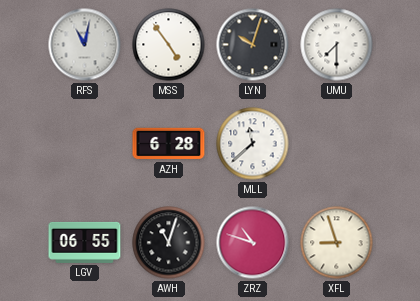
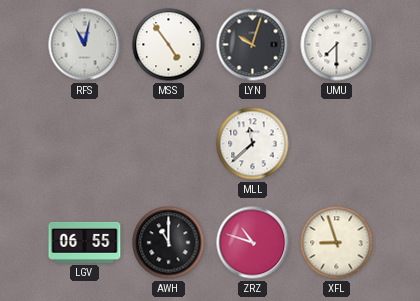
AZH: 6:28 -> none (169, 144)
AWH: 11:03 -> 11:00 (169, 243)
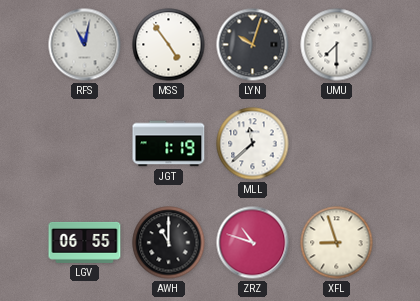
JGT: none -> 1:19 (169, 144)
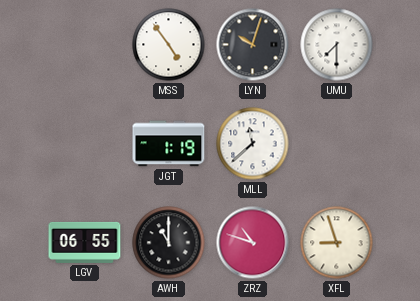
RFS: 11:02 -> none (85, 45)
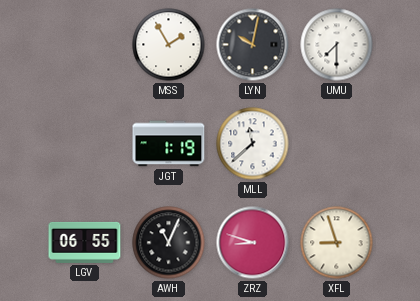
MSS: 4:54 -> 1:55 (169, 45)
LYN: 10:03 -> 10:02 (253, 45)
AWH: 11:00 -> 11:04 (169, 243)
ZRZ: 10:48 -> 8:48 (253, 243)
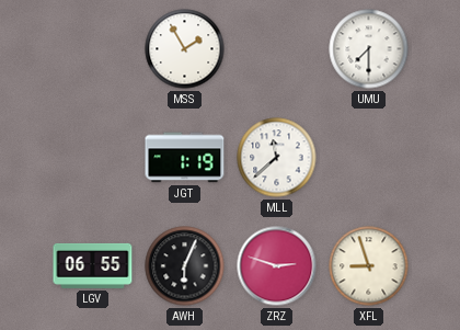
LYN: 10:02 -> none (253, 45)
AWH: 11:04 -> 6:04 (185, 266)
ZRZ: 8:48 -> 2:48 (277, 266)
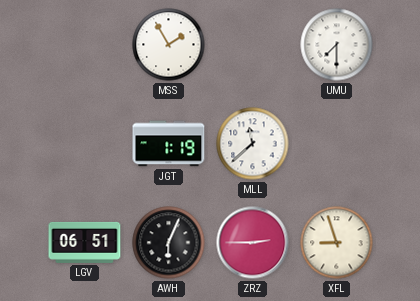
LGV: 06:55 -> 06:51 (85, 242)
ZRZ: 2:48 -> 2:45 (253, 243)
